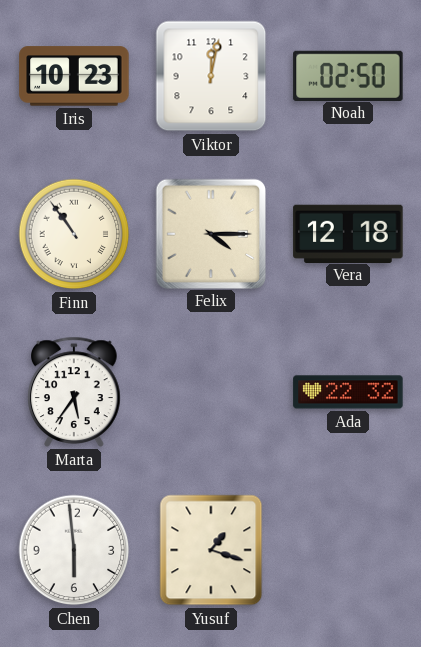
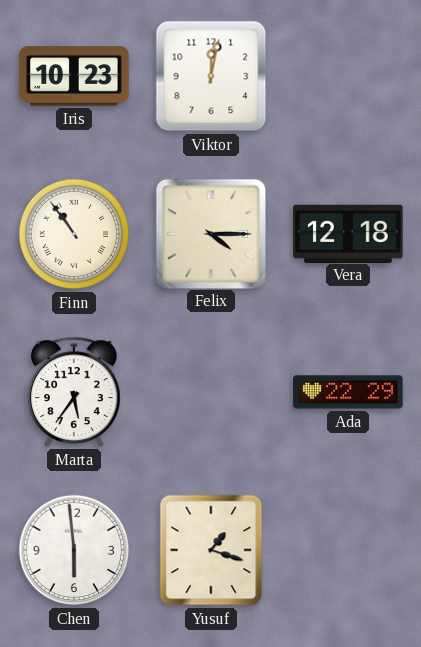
Noah: 02:50 -> none (348, 75)
Ada: 22:32 -> 22:29 (348, 392)
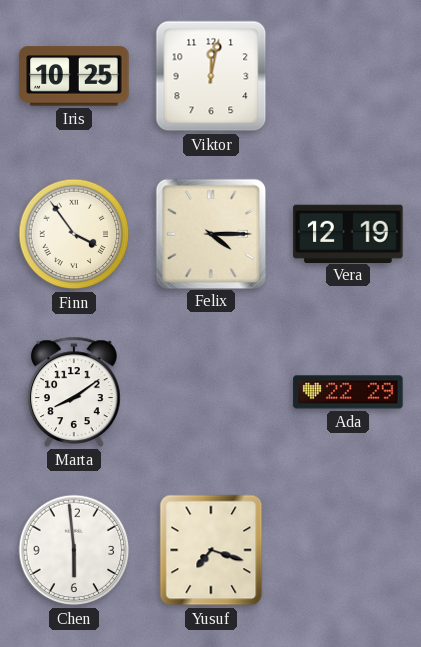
Iris: 10:23 -> 10:25 (74, 76)
Finn: 10:54 -> 3:54 (74, 234)
Vera: 12:18 -> 12:19 (348, 233)
Marta: 5:36 -> 8:09 (74, 392)
Yusuf: 1:18 -> 7:18 (211, 550)
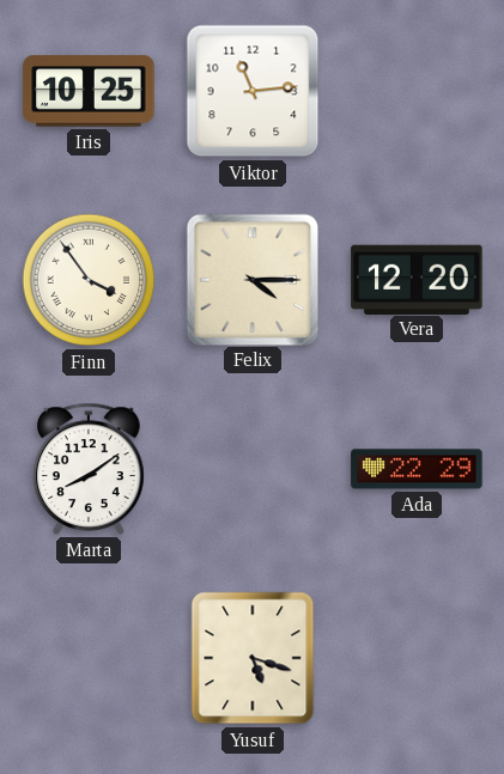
Viktor: 12:02 -> 11:14 (253, 91)
Vera: 12:19 -> 12:20 (417, 279)
Chen: 5:59 -> none (74, 550)
Yusuf: 7:18 -> 5:18 (253, 658)
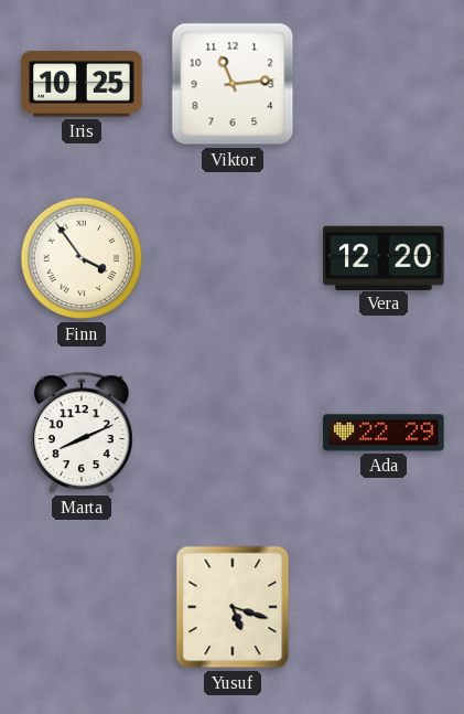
Felix: 4:15 -> none (251, 279)
Marta: 8:09 -> 8:11 (82, 433)
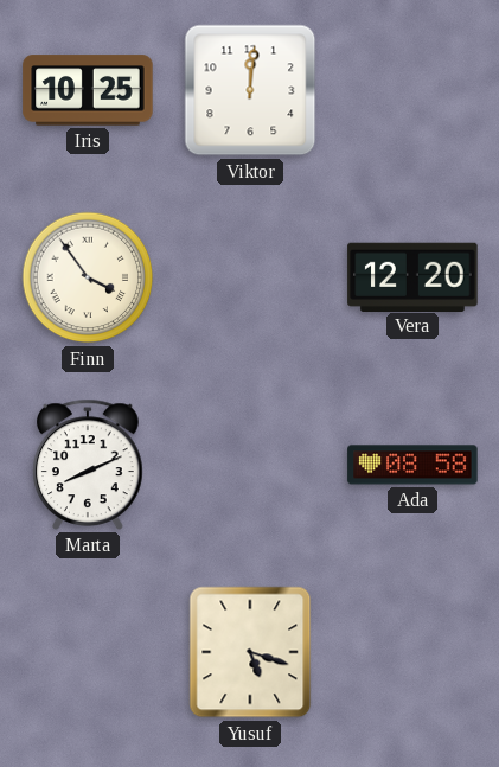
Viktor: 11:14 -> 12:01 (250, 90)
Ada: 22:29 -> 08:58 (412, 465)
